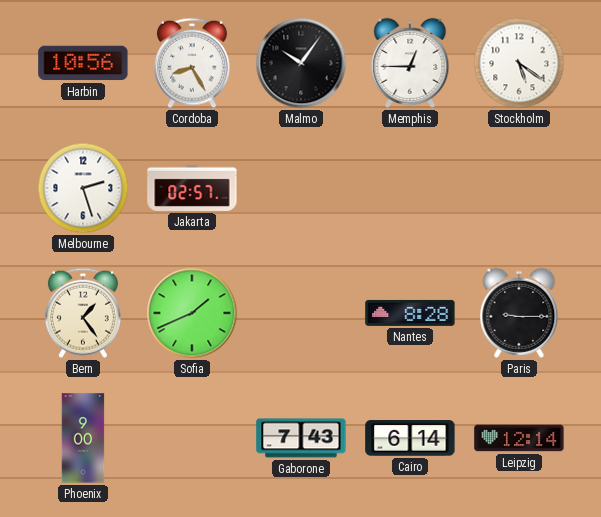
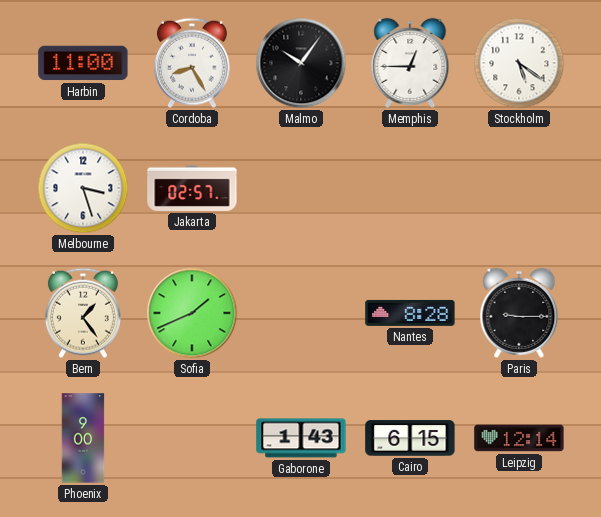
Harbin: 10:56 -> 11:00 (83, 63)
Melbourne: 2:27 -> 3:27 (83, 188)
Gaborone: 7:43 -> 1:43 (301, 438)
Cairo: 6:14 -> 6:15 (410, 438)
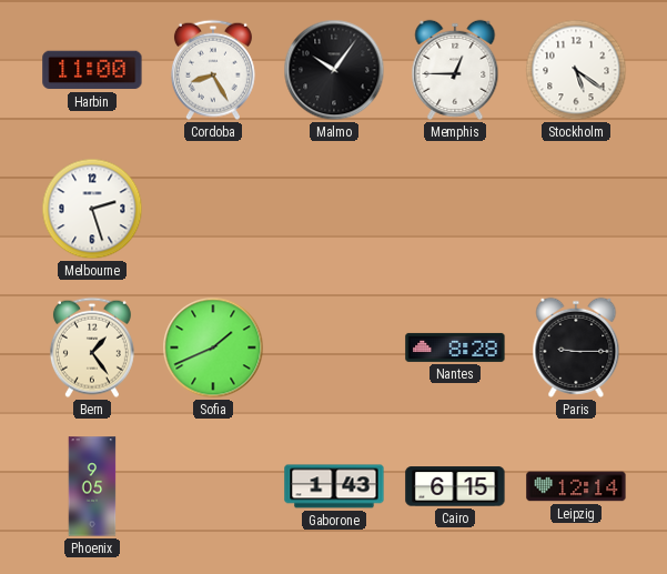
Melbourne: 3:27 -> 2:27 (92, 209)
Jakarta: 02:57 -> none (192, 188)
Phoenix: 9:00 -> 9:05 (92, 486)
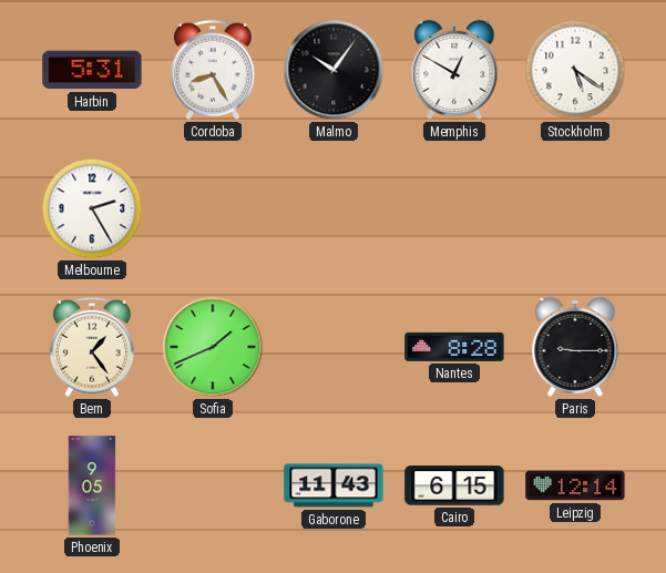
Harbin: 11:00 -> 5:31 (92, 70)
Memphis: 12:45 -> 12:50 (454, 70)
Melbourne: 2:27 -> 2:25 (92, 208)
Gaborone: 1:43 -> 11:43 (334, 485)
